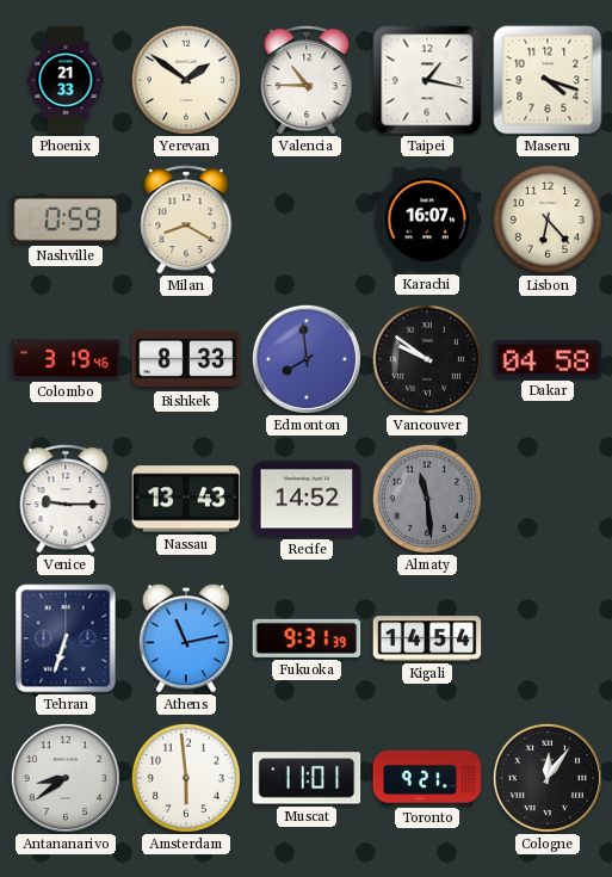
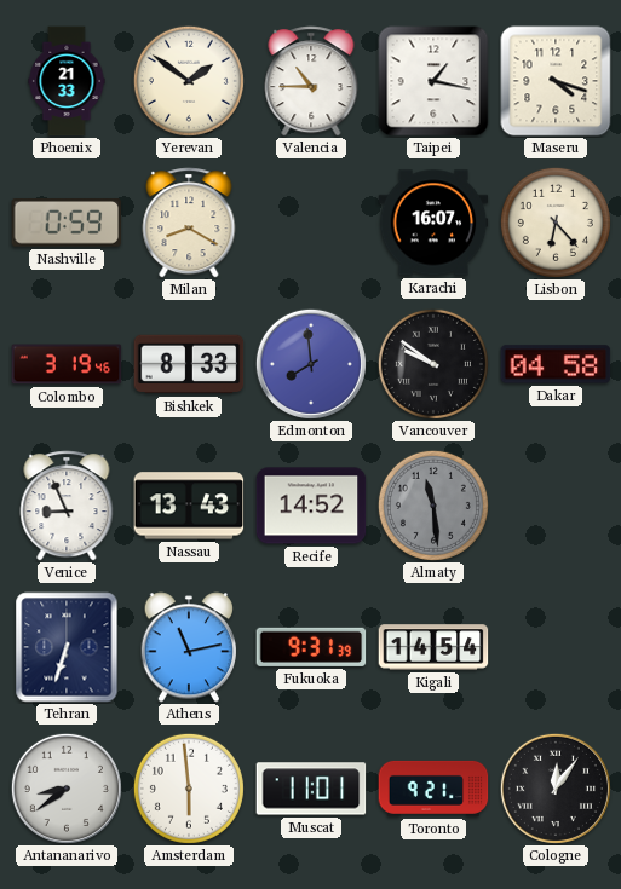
Venice: 9:15 -> 8:56 (67, 506)
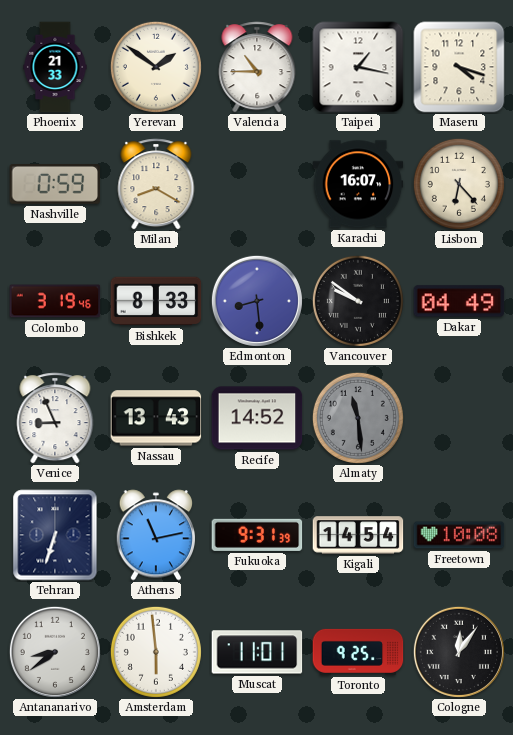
Edmonton: 7:59 -> 8:29 (257, 301)
Dakar: 04:58 -> 04:49 (459, 301)
Freetown: none -> 10:08 (459, 535)
Toronto: 9:21 -> 9:25 (358, 652)
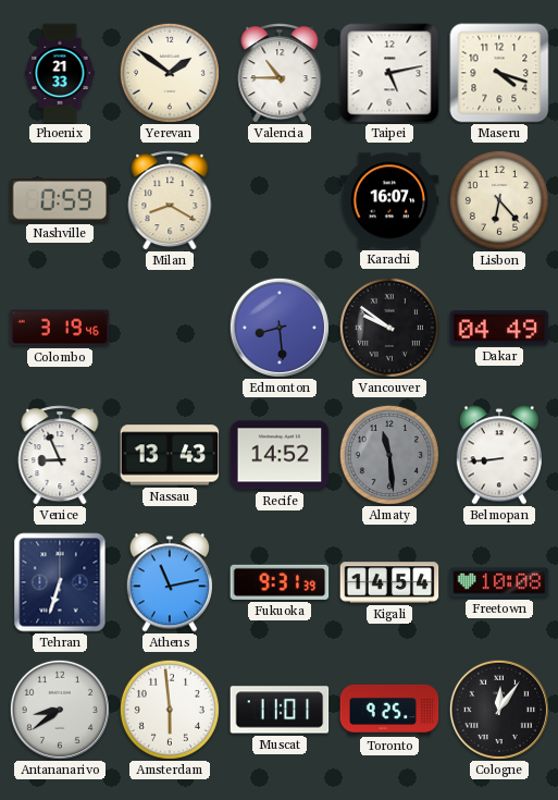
Taipei: 1:17 -> 5:13 (389, 73)
Bishkek: 8:33 -> none (156, 301)
Belmopan: none -> 8:44 (499, 455)
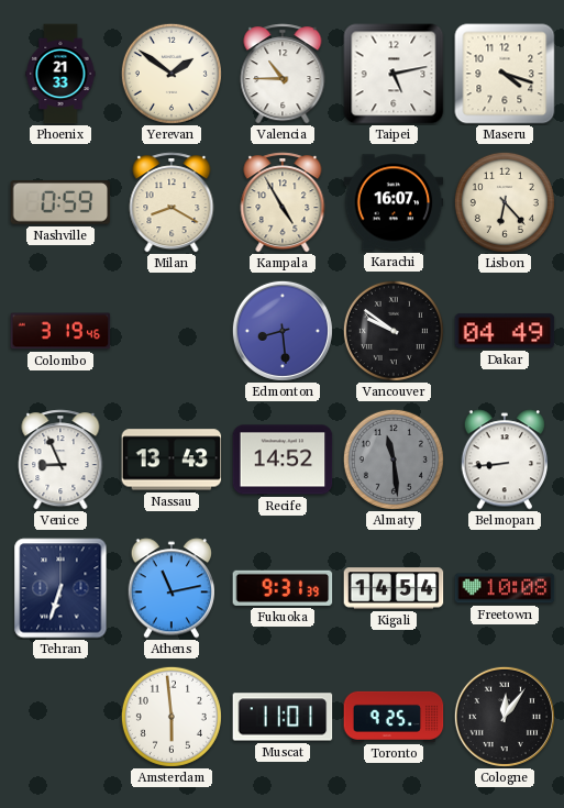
Kampala: none -> 4:55 (283, 202)
Antananarivo: 8:39 -> none (60, 710)
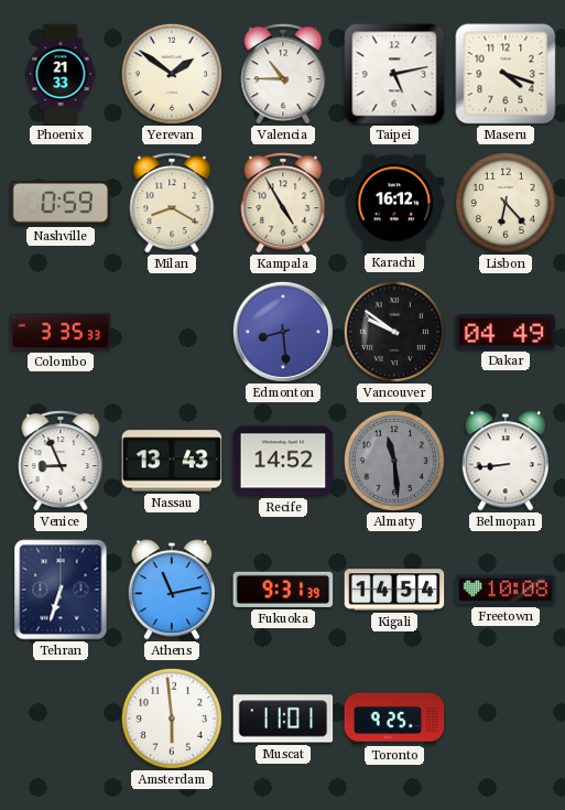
Karachi: 16:07 -> 16:12 (394, 203)
Colombo: 3:19 -> 3:35 (61, 332)
Cologne: 12:06 -> none (505, 717)
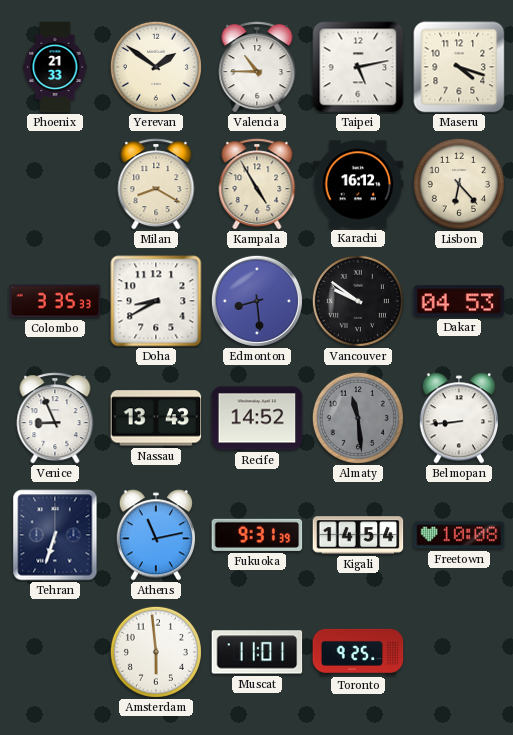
Nashville: 0:59 -> none (61, 203)
Doha: none -> 8:40 (156, 301)
Dakar: 04:49 -> 04:53 (459, 301)
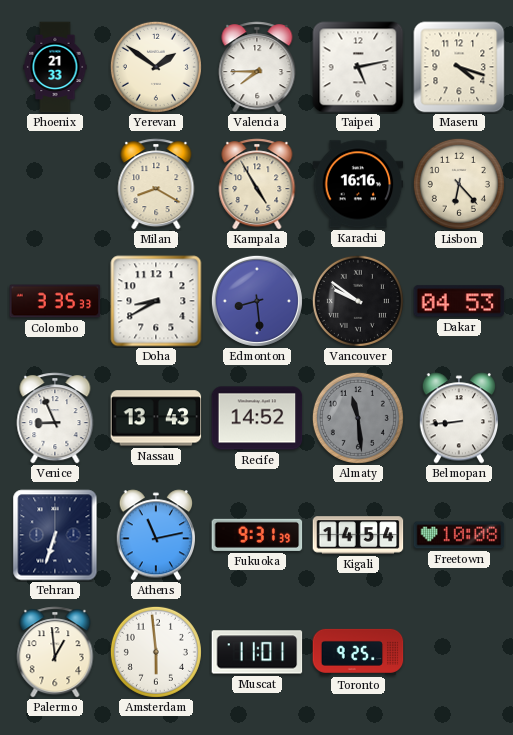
Valencia: 10:45 -> 7:45 (257, 67)
Karachi: 16:12 -> 16:16 (358, 184)
Palermo: none -> 12:59 (55, 652)
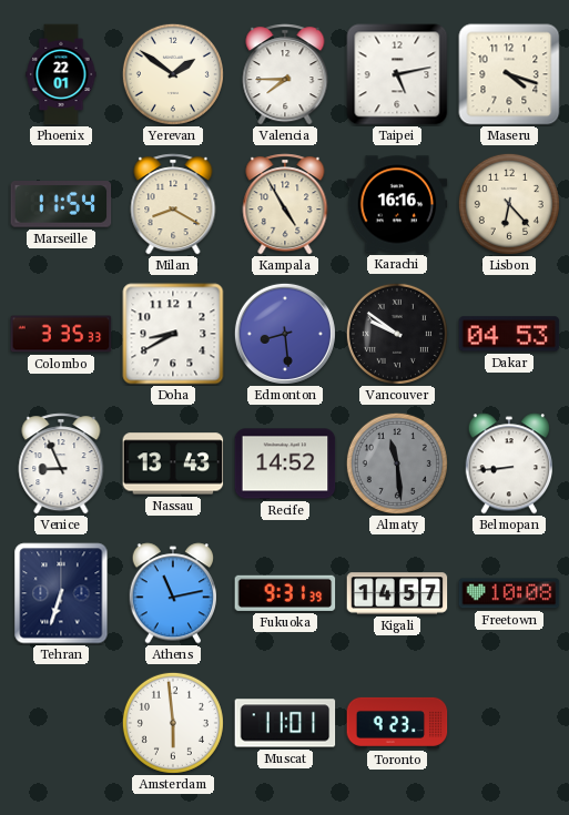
Phoenix: 21:33 -> 22:01 (61, 74)
Marseille: none -> 11:54 (61, 204)
Kigali: 14:54 -> 14:57 (397, 593)
Palermo: 12:59 -> none (55, 652)
Toronto: 9:25 -> 9:23 (397, 723)
